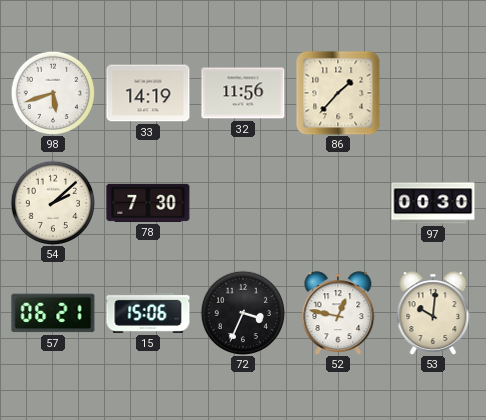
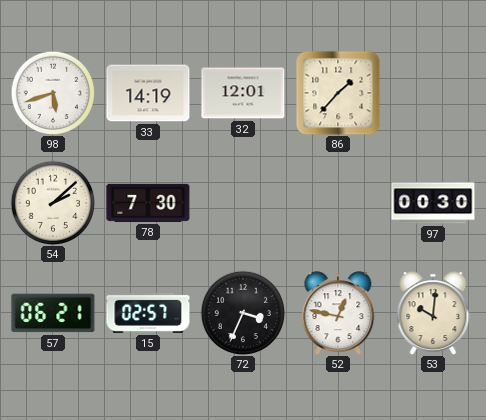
32: 11:56 -> 12:01 (243, 93)
15: 15:06 -> 02:57 (148, 313)
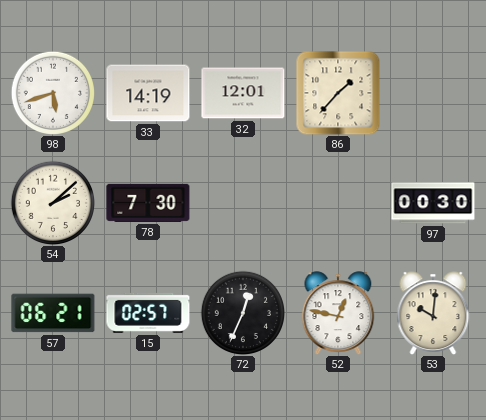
72: 3:34 -> 12:34 (242, 312)
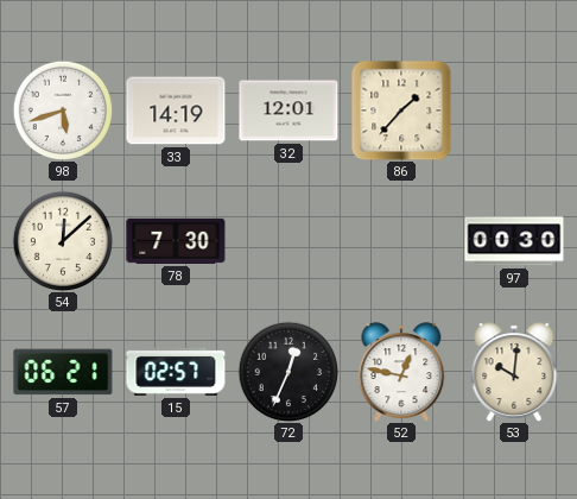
54: 2:08 -> 12:08 (62, 240)
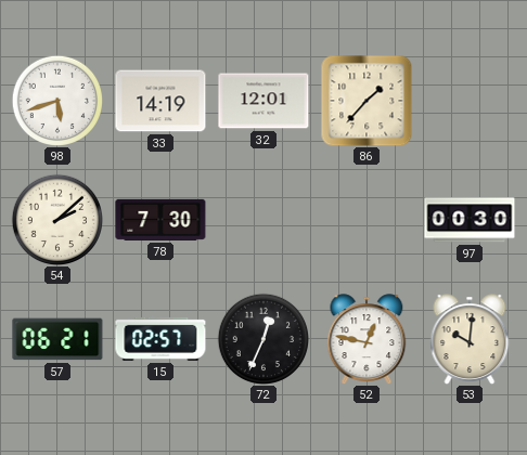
54: 12:08 -> 2:08 (56, 219)
